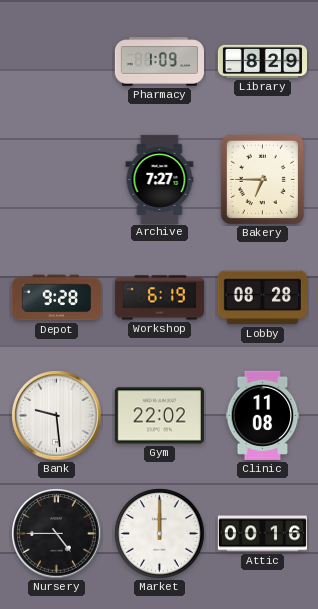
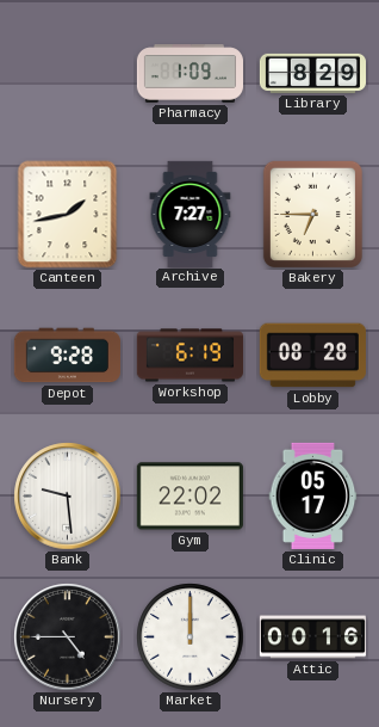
Canteen: none -> 1:43 (68, 215)
Clinic: 11:08 -> 05:17 (313, 495)
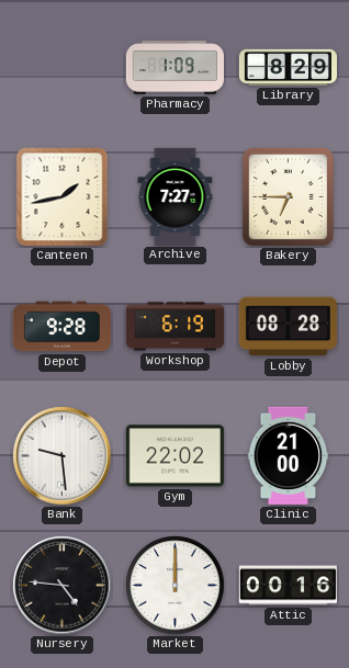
Clinic: 05:17 -> 21:00 (289, 455)
Nursery: 4:45 -> 4:46 (63, 586)
